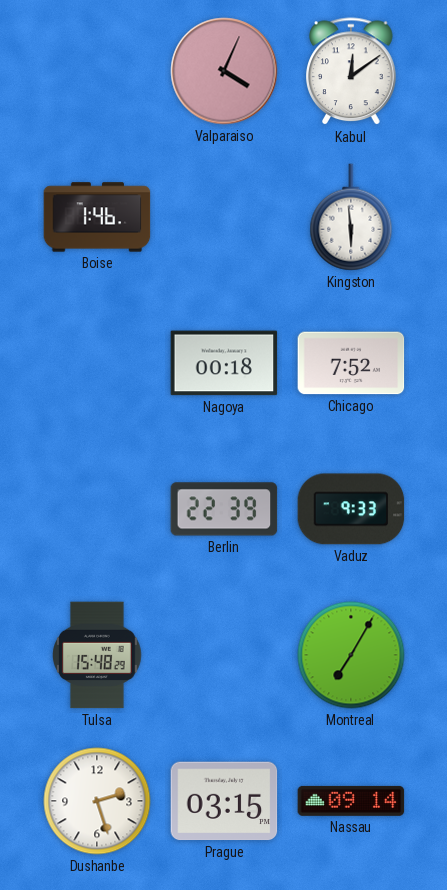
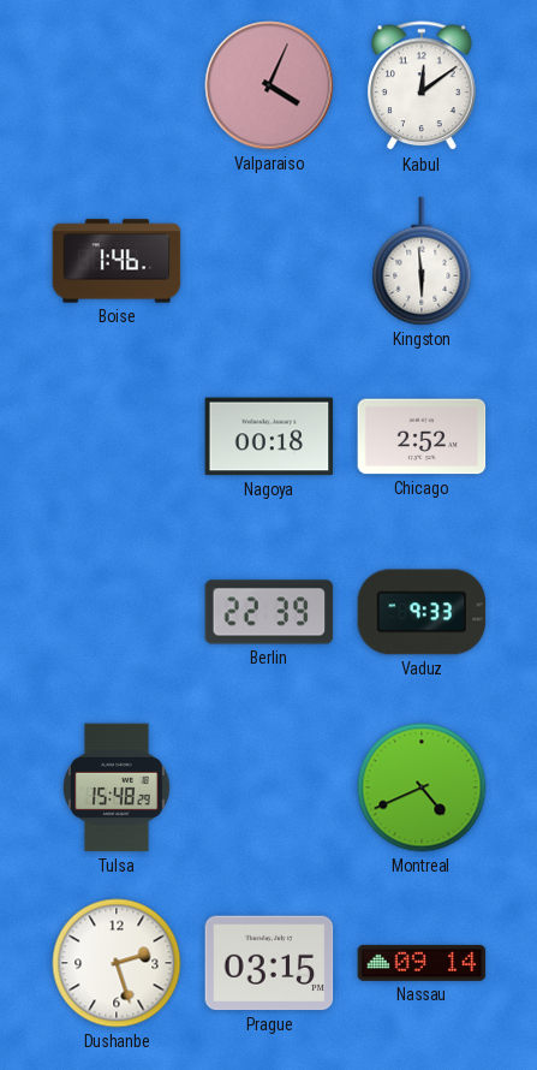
Chicago: 7:52 -> 2:52 (422, 436)
Montreal: 7:05 -> 4:41 (422, 787)
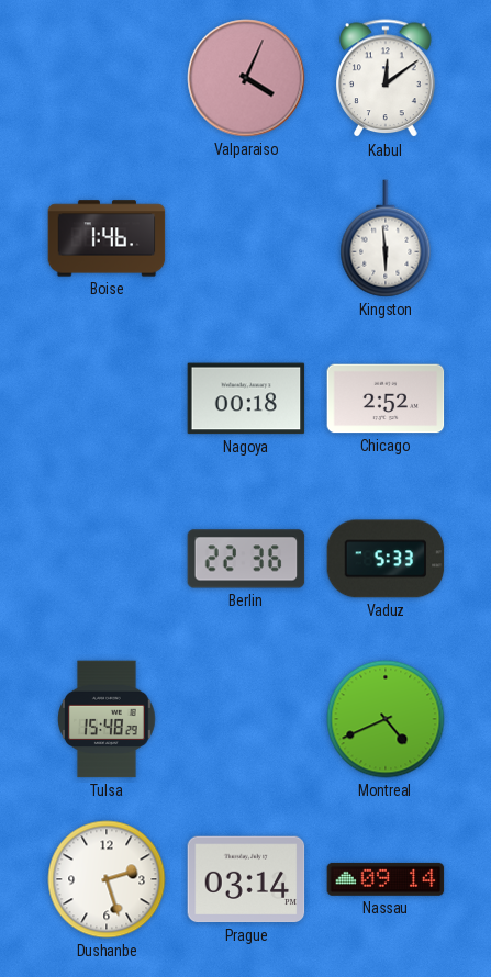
Berlin: 22:39 -> 22:36 (246, 559)
Vaduz: 9:33 -> 5:33 (386, 559)
Prague: 03:15 -> 03:14 (246, 879)
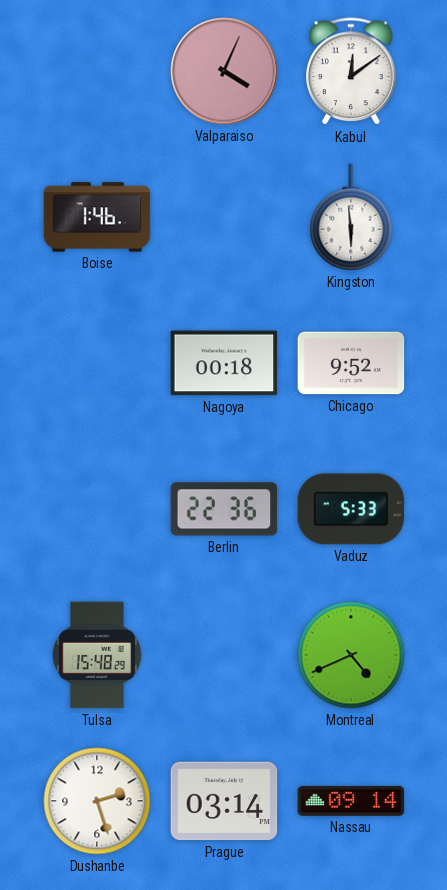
Chicago: 2:52 -> 9:52 (351, 363)
